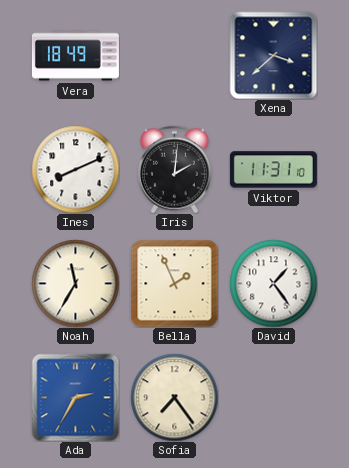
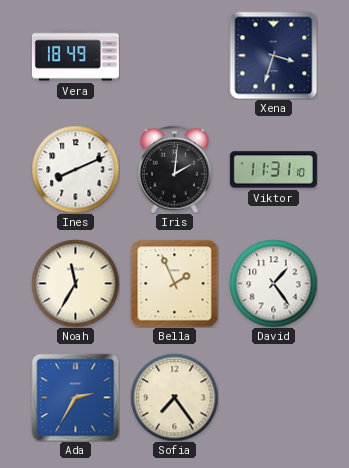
Xena: 3:38 -> 3:33 (273, 55)
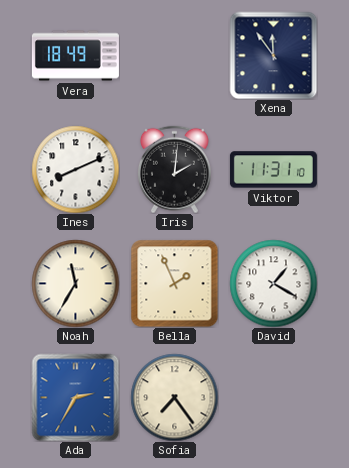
Xena: 3:33 -> 11:54 (273, 55)
David: 1:24 -> 1:20 (273, 283)
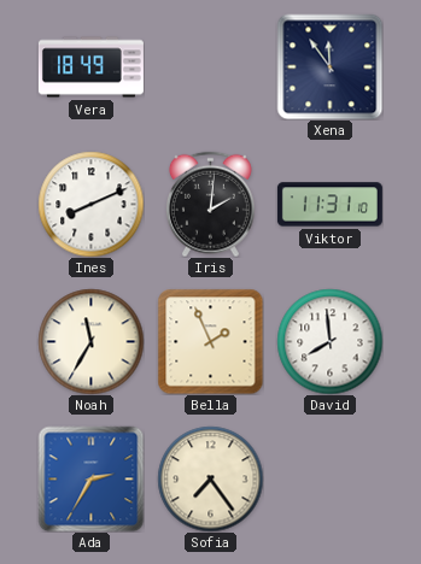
David: 1:20 -> 7:59 (329, 341)
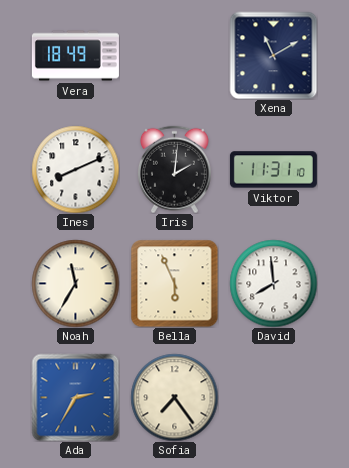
Xena: 11:54 -> 11:10 (273, 55)
Bella: 1:56 -> 5:56 (174, 283)
